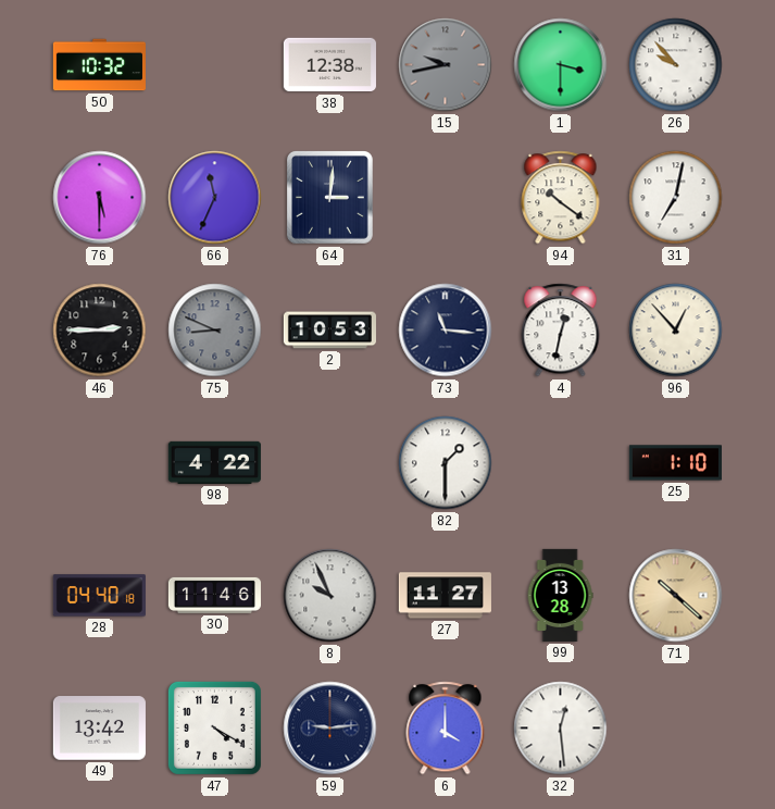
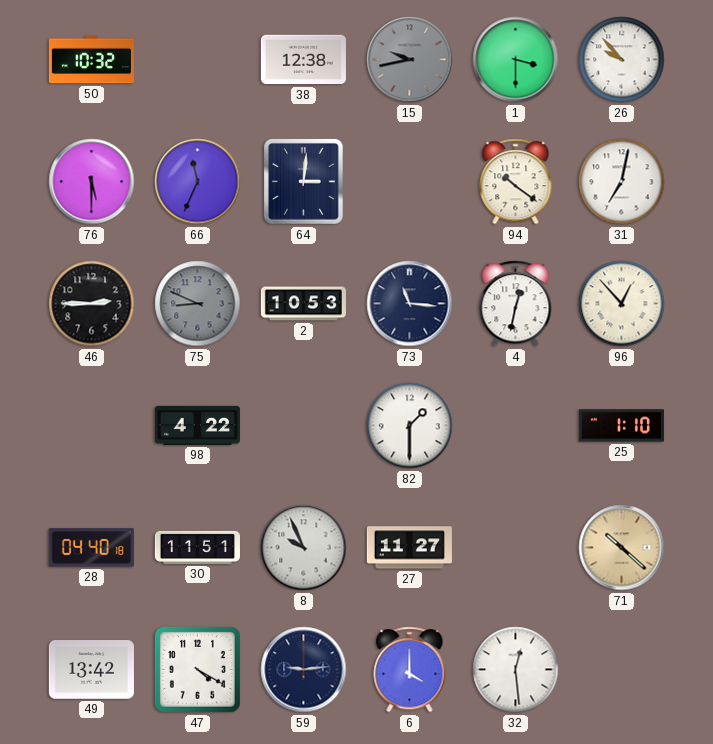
30: 11:46 -> 11:51 (197, 547)
99: 13:28 -> none (560, 595)
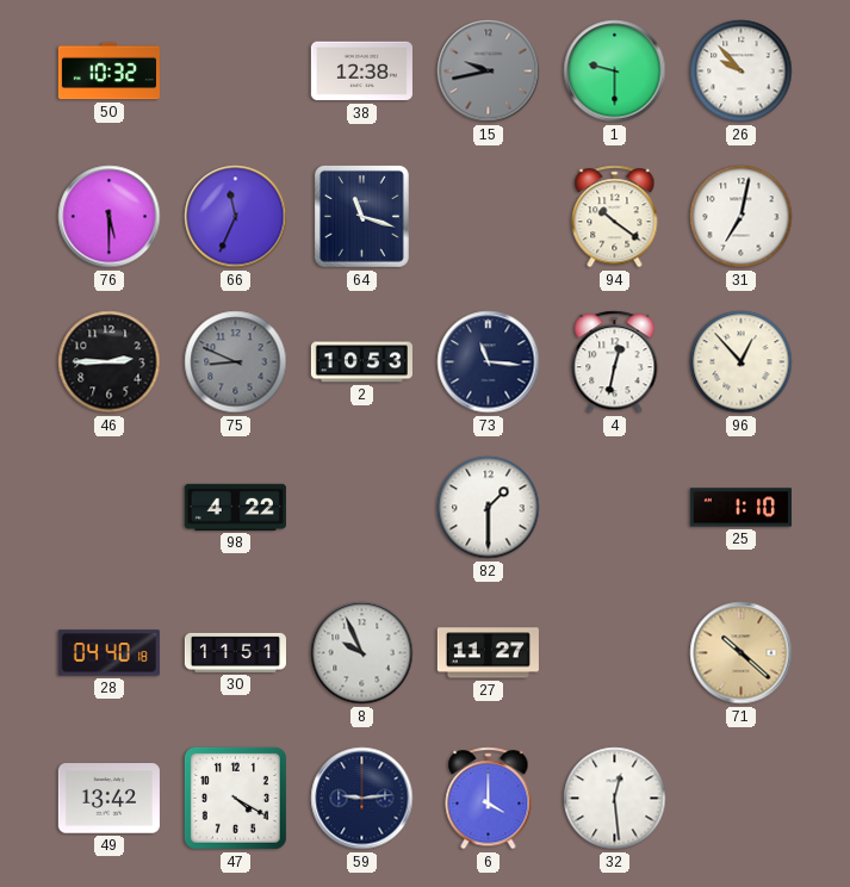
1: 3:30 -> 9:30 (615, 72)
64: 3:01 -> 11:18 (361, 216)
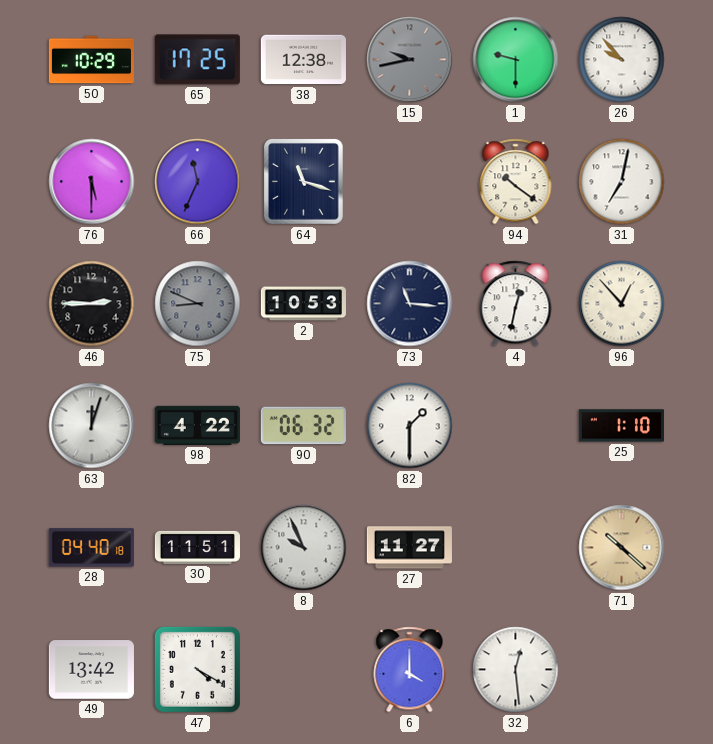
50: 10:32 -> 10:29 (91, 60)
65: none -> 17:25 (197, 60)
63: none -> 12:03 (92, 426)
90: none -> 06:32 (303, 426)
59: 9:14 -> none (362, 799)
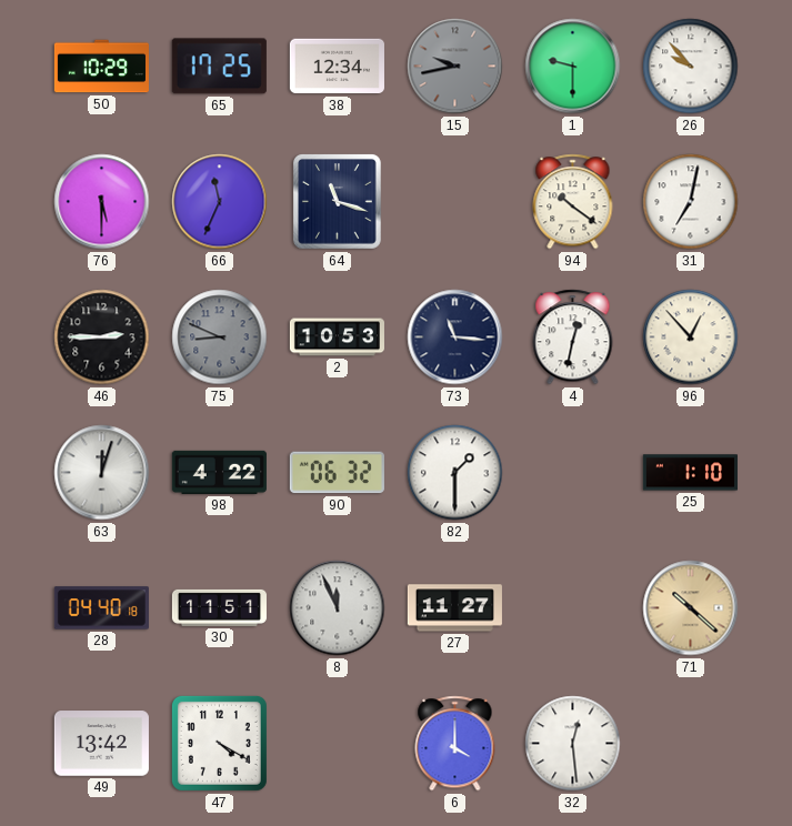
38: 12:38 -> 12:34 (337, 67)
8: 9:56 -> 11:56 (338, 608)
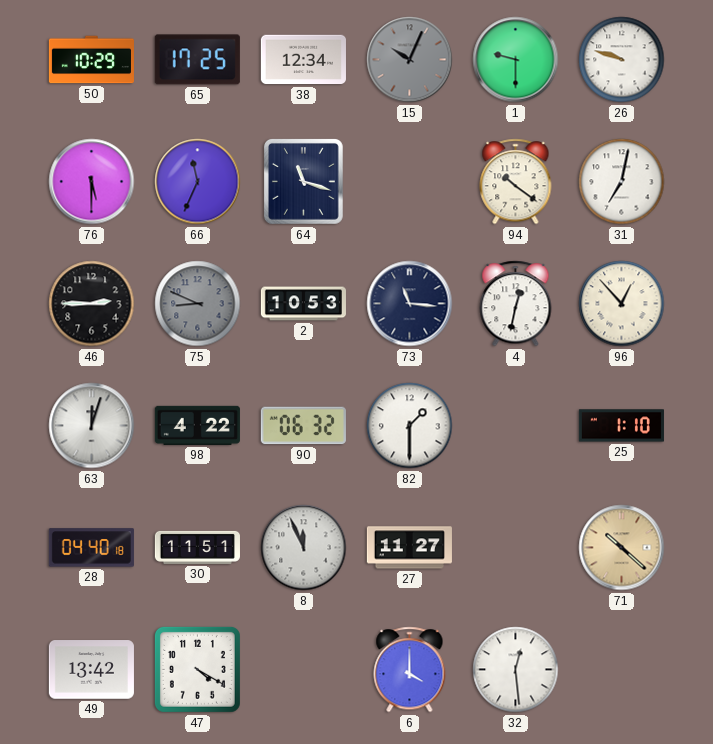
15: 9:43 -> 10:04 (410, 60)
26: 9:53 -> 9:48 (622, 60)
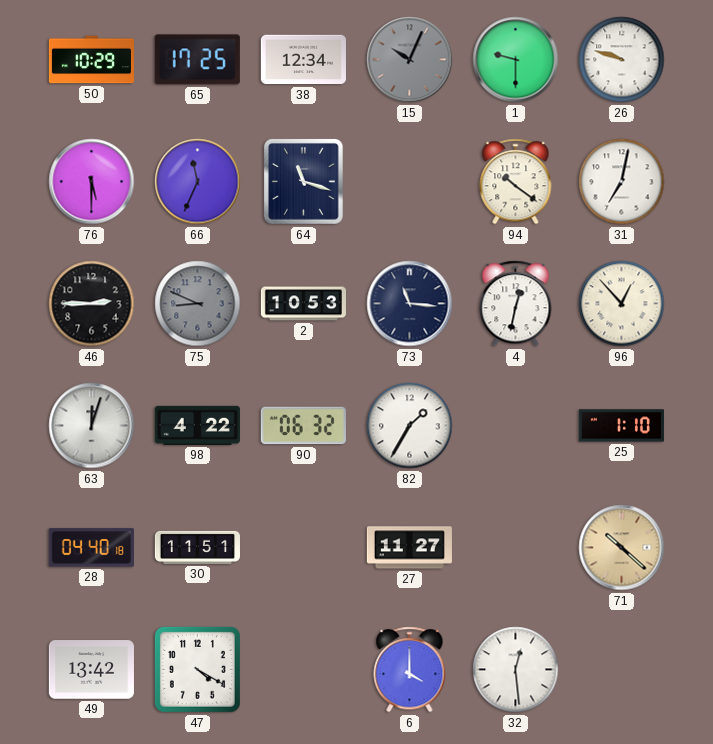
82: 1:30 -> 1:35 (410, 426)
8: 11:56 -> none (304, 548)
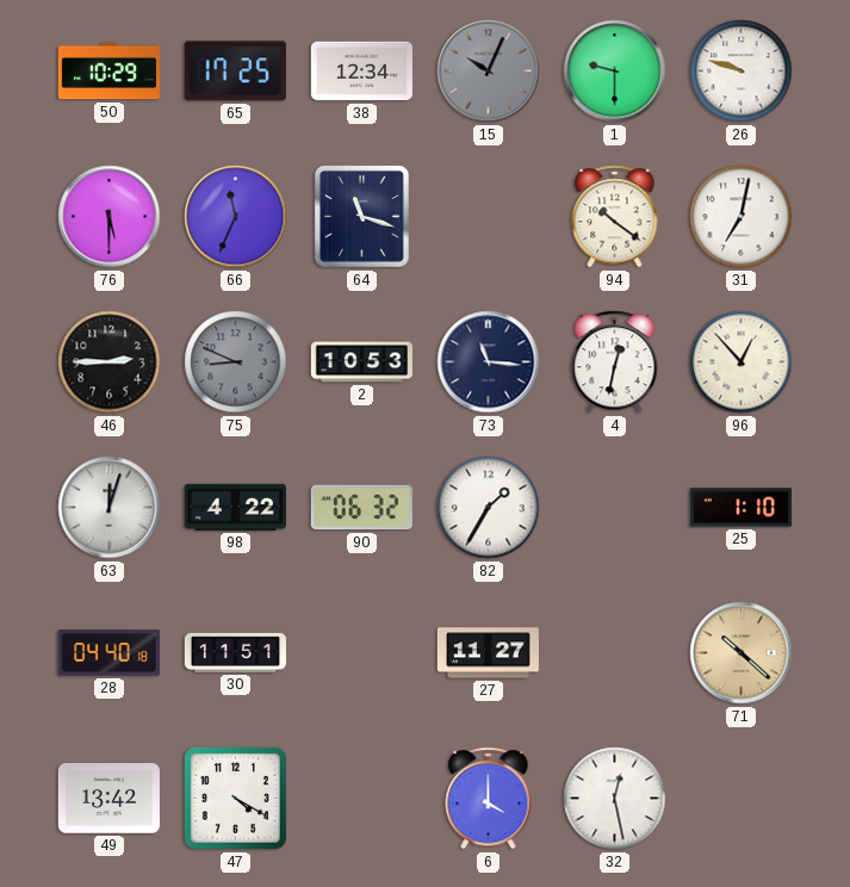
32: 12:29 -> 12:28 (615, 799)
